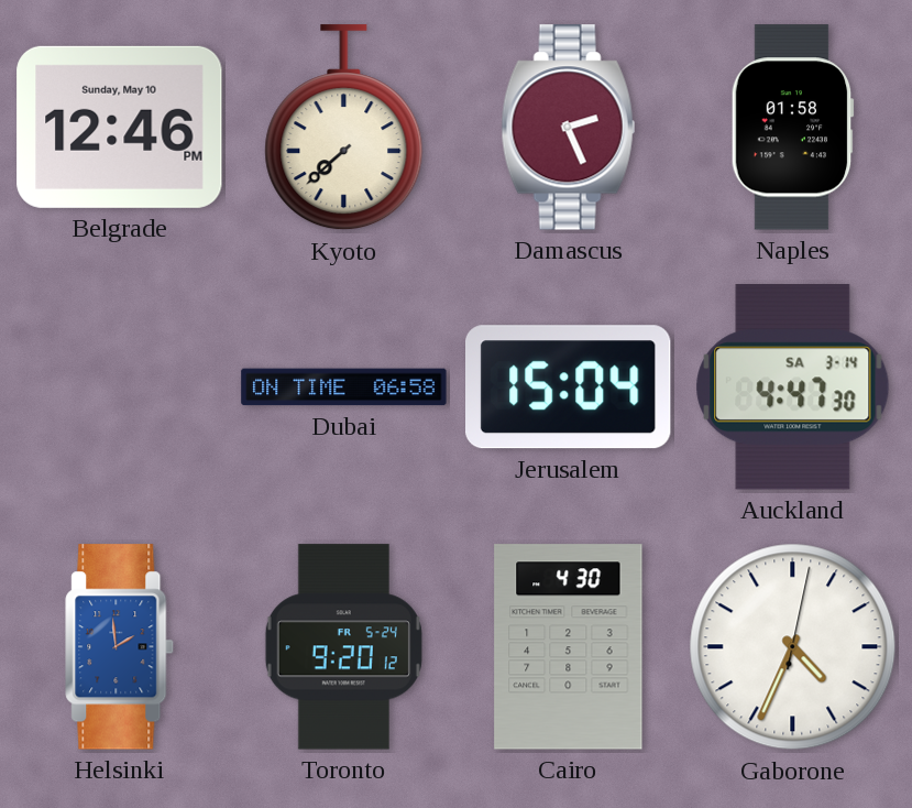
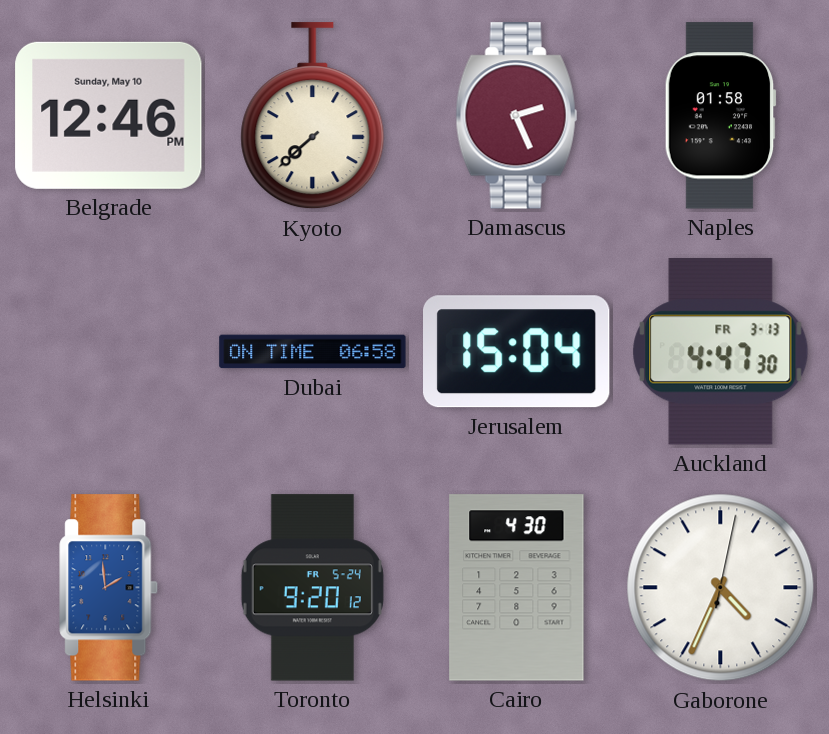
Auckland date: SA 3-14 -> FR 3-13 (721, 352)
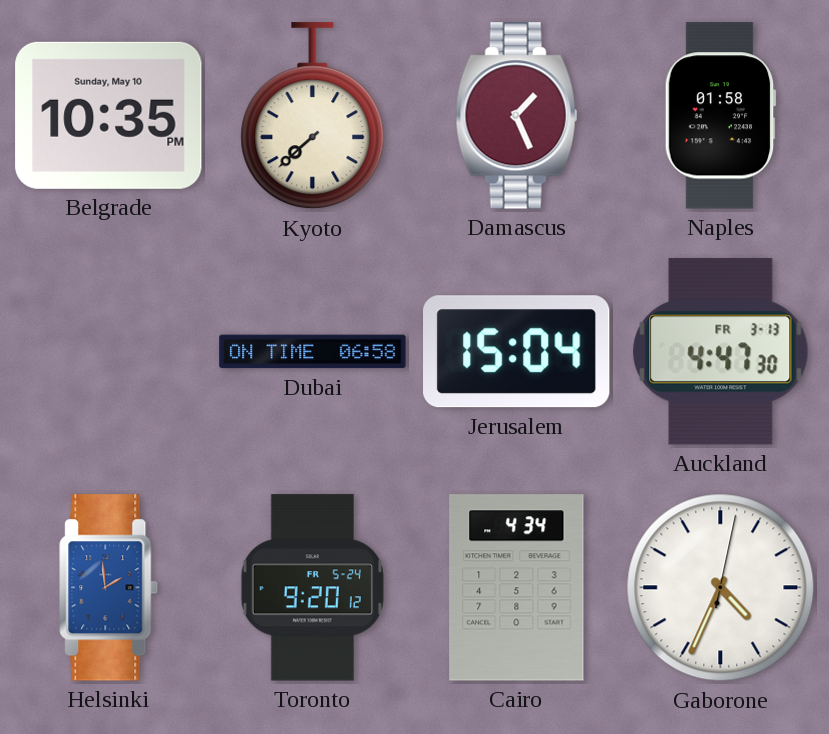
Belgrade: 12:46 -> 10:35 (109, 115)
Damascus: 2:26 -> 1:26 (517, 116)
Cairo: 4:30 -> 4:34 (517, 588)
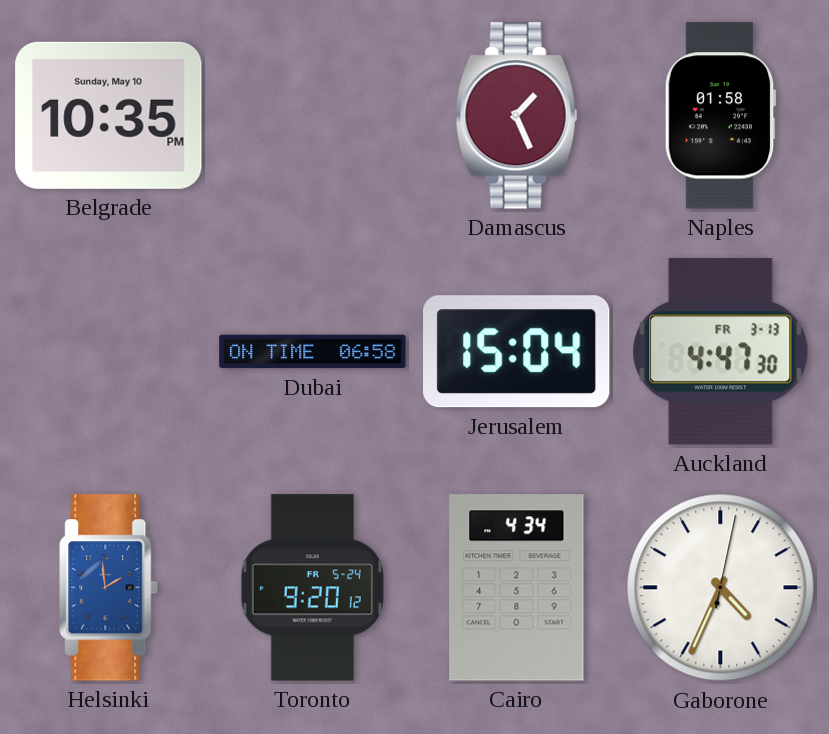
Kyoto: 7:38 -> none (313, 116)
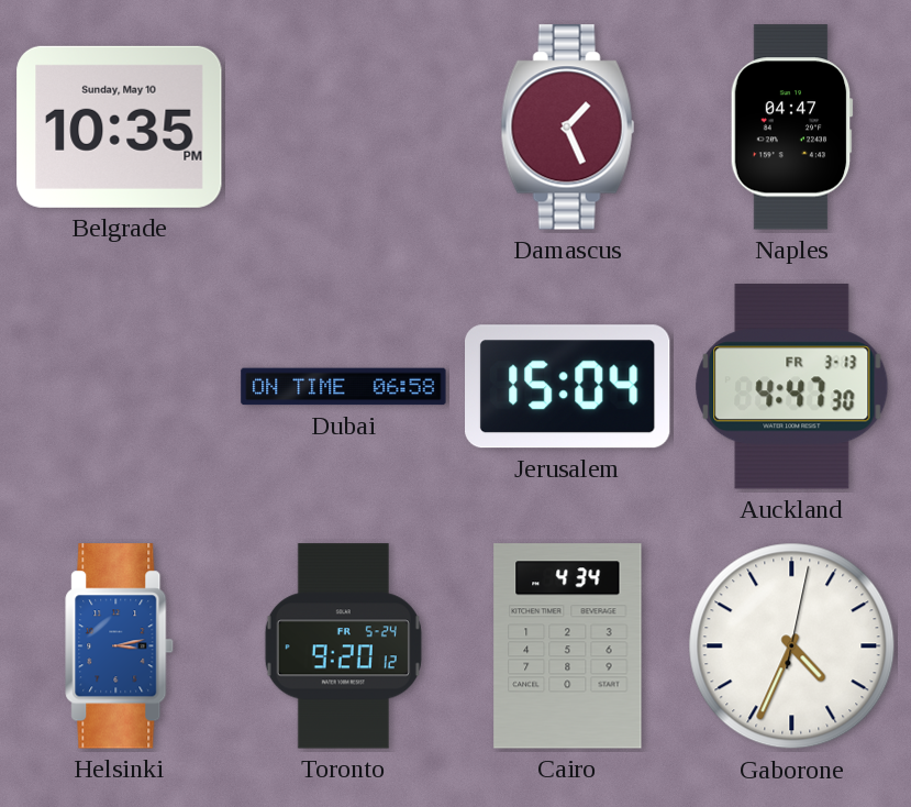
Naples: 01:58 -> 04:47 (791, 128)
Helsinki: 1:59 -> 3:13 (120, 646)
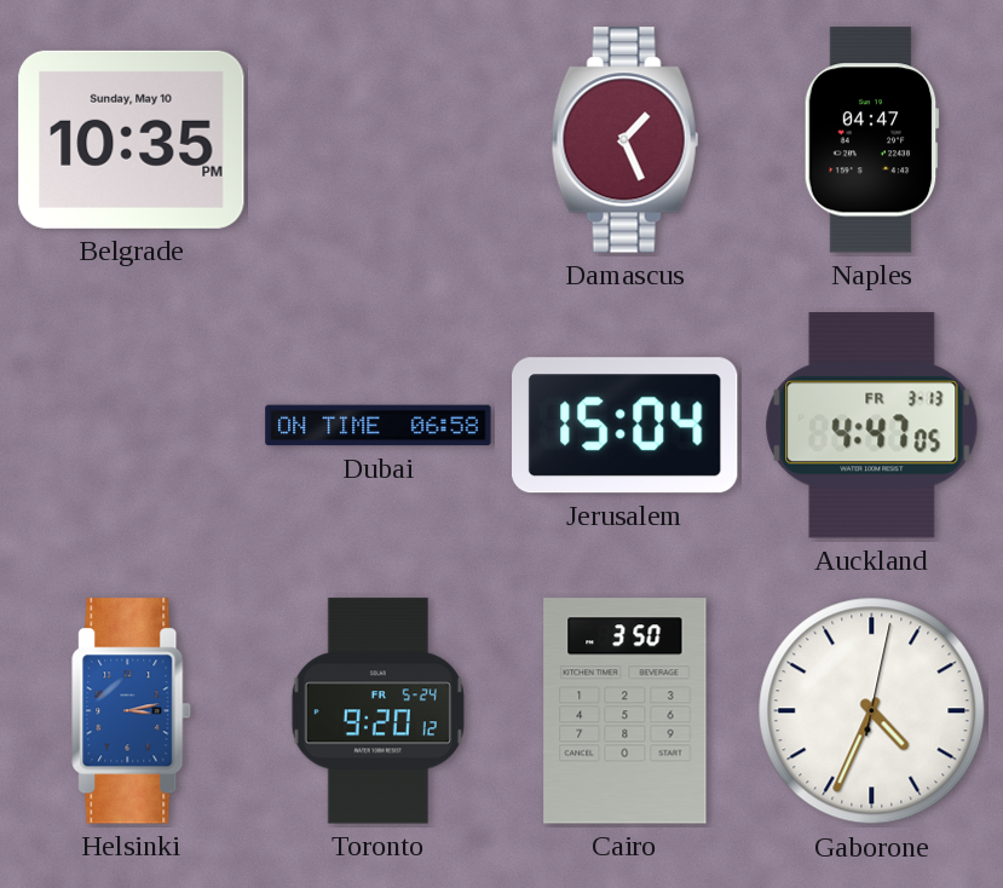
Auckland: 4:47:30 -> 4:47:05 (872, 426)
Cairo: 4:34 -> 3:50 (626, 711)
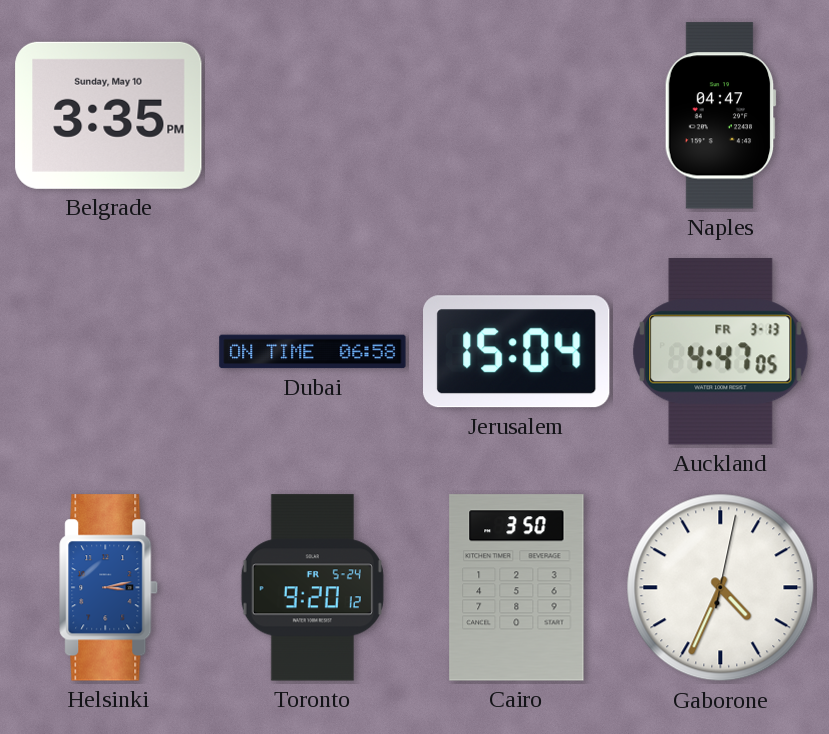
Belgrade: 10:35 -> 3:35 (109, 115)
Damascus: 1:26 -> none (626, 140)
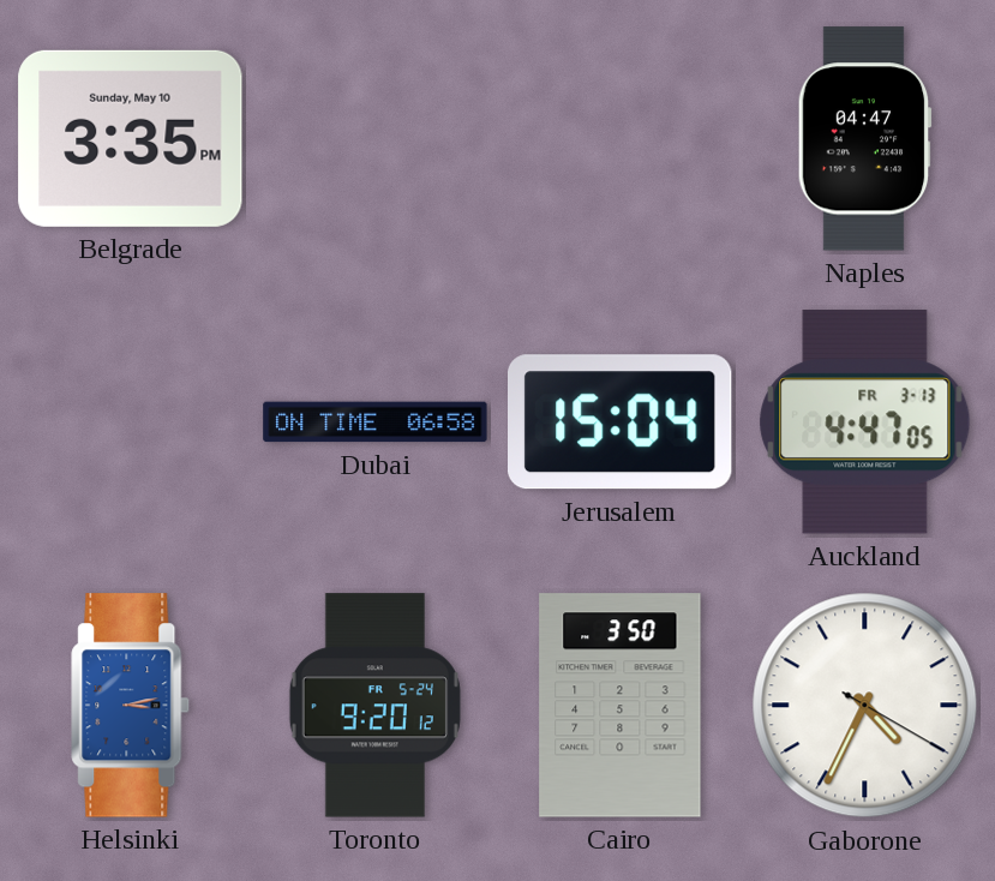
Gaborone: 4:34:02 -> 4:34:20 (865, 706)
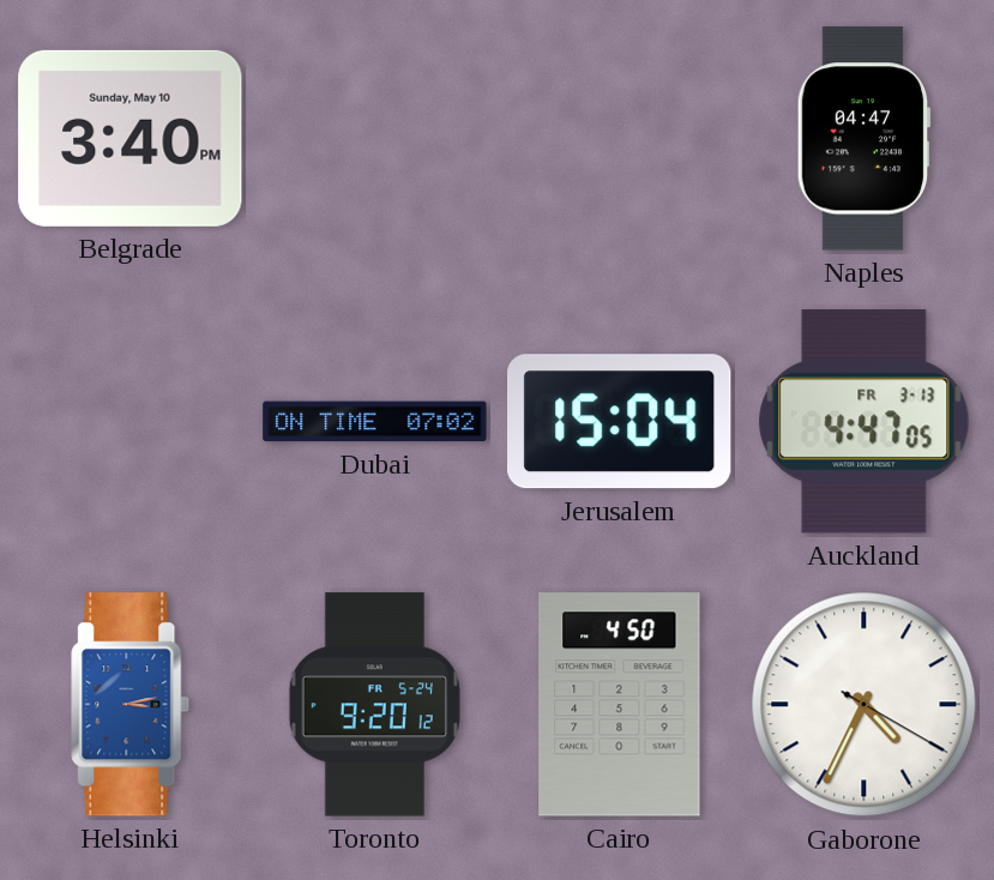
Belgrade: 3:35 -> 3:40 (131, 138)
Dubai: 06:58 -> 07:02 (375, 422)
Cairo: 3:50 -> 4:50 (620, 705)
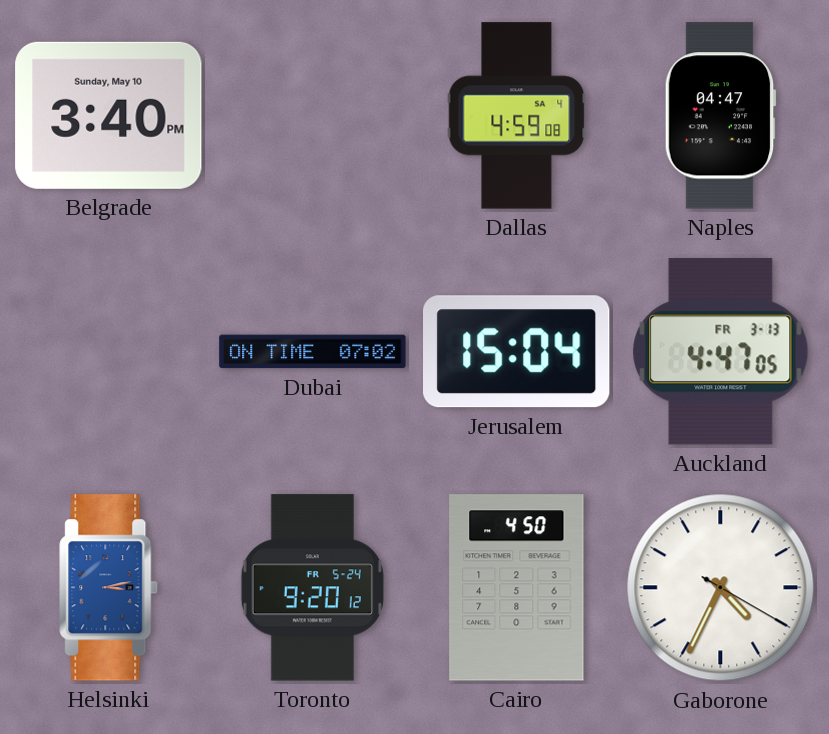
Dallas: none -> 4:59 (517, 116)
